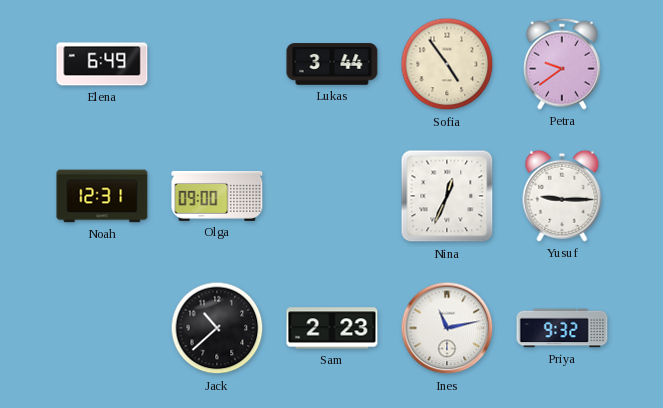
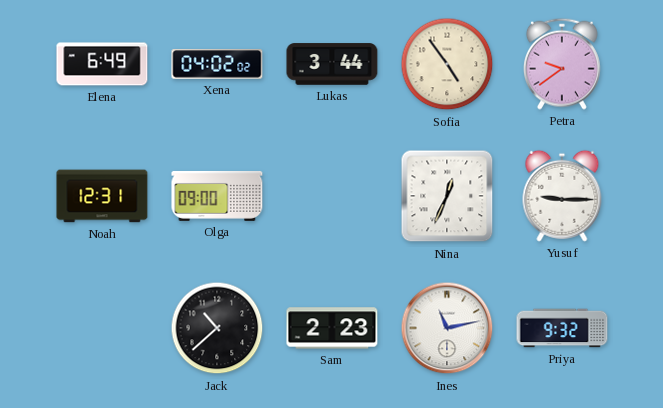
Xena: none -> 04:02 (217, 64)
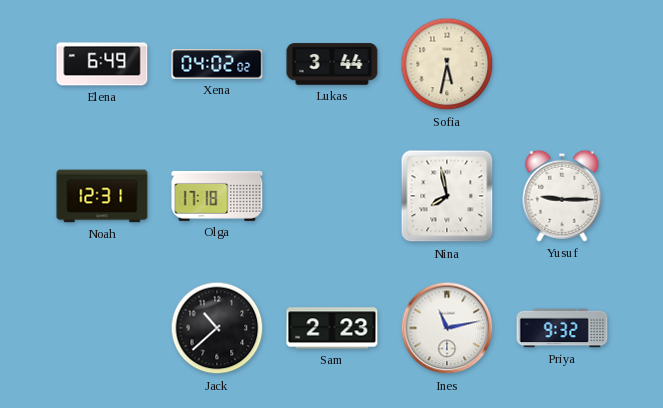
Sofia: 4:54 -> 5:32 (447, 64)
Petra: 9:39 -> none (562, 64)
Olga: 09:00 -> 17:18 (217, 196)
Nina: 12:34 -> 7:58 (447, 196)
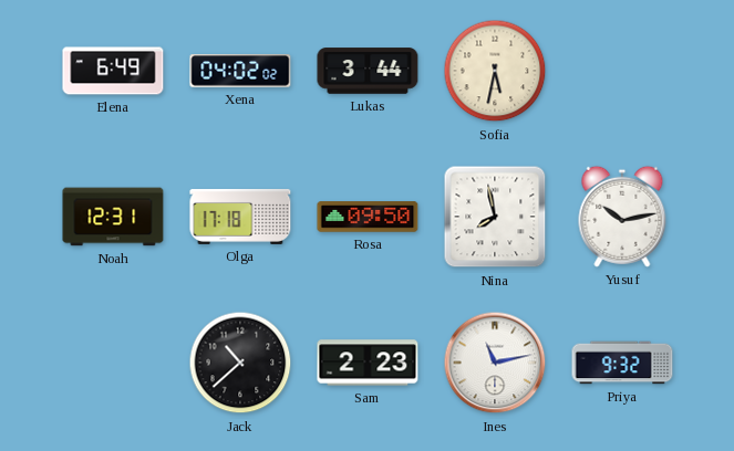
Rosa: none -> 09:50 (368, 217)
Yusuf: 9:15 -> 10:13 (622, 217)
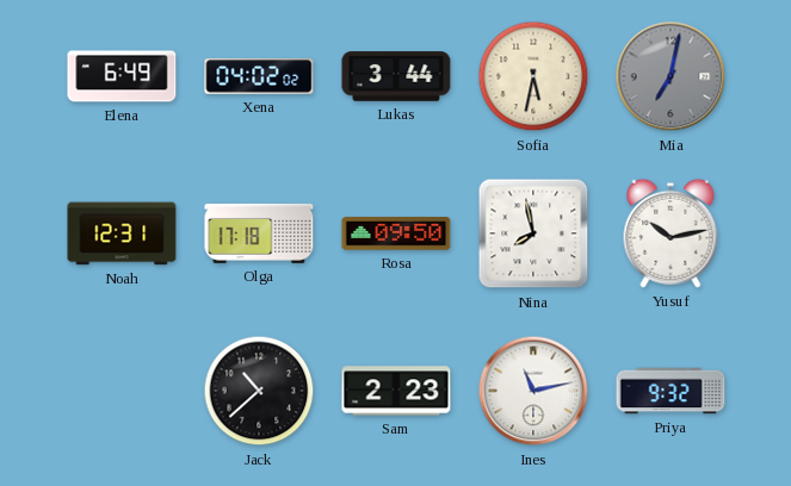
Mia: none -> 7:02 (671, 76)
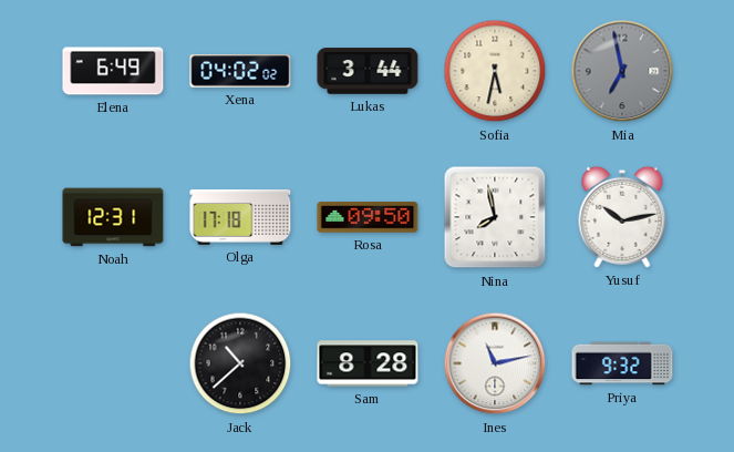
Mia: 7:02 -> 6:58 (622, 71)
Sam: 2:23 -> 8:28 (368, 363)
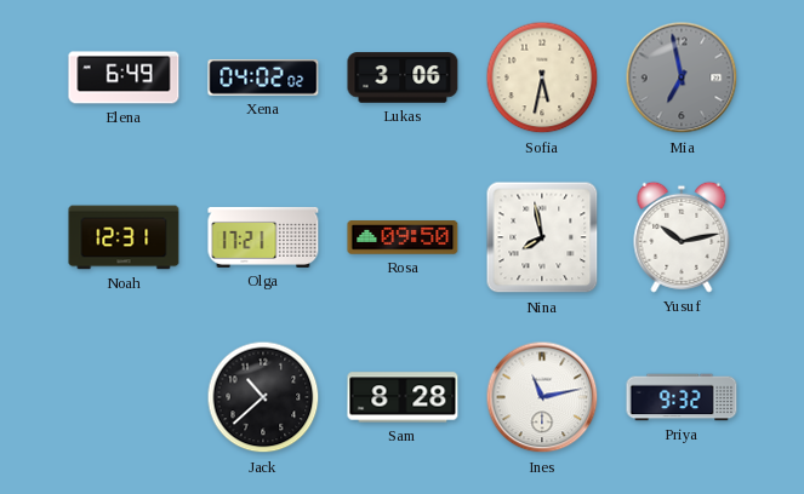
Lukas: 3:44 -> 3:06 (403, 77)
Olga: 17:18 -> 17:21 (263, 237)
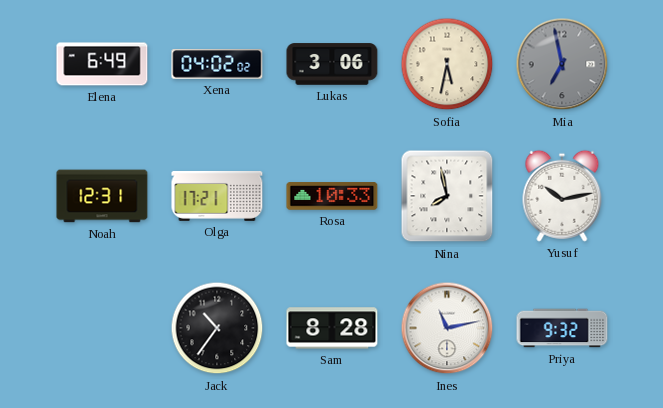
Rosa: 09:50 -> 10:33 (332, 196)
Jack: 10:38 -> 10:36 (217, 328)
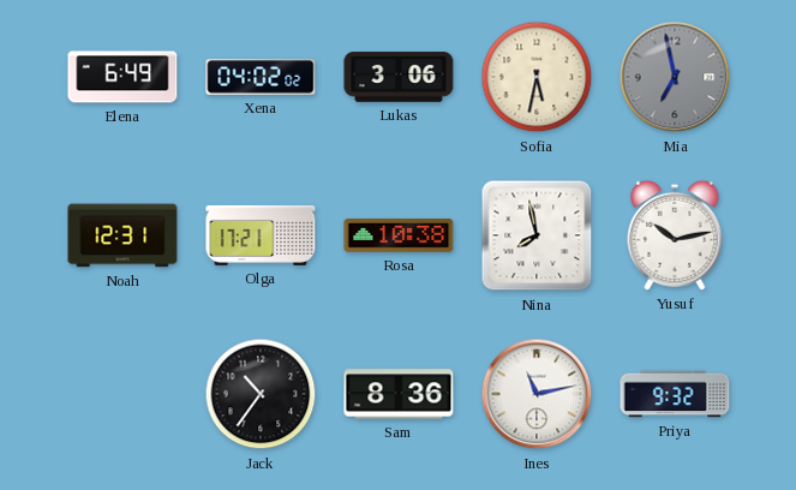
Rosa: 10:33 -> 10:38 (399, 235)
Sam: 8:28 -> 8:36 (399, 394)
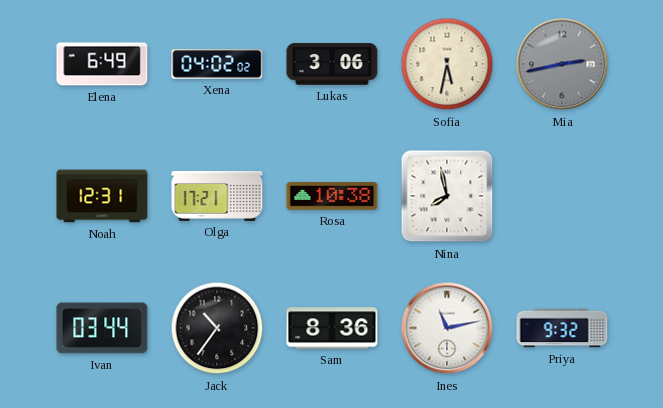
Mia: 6:58 -> 2:43 (562, 64)
Yusuf: 10:13 -> none (675, 235)
Ivan: none -> 03:44 (102, 328)
